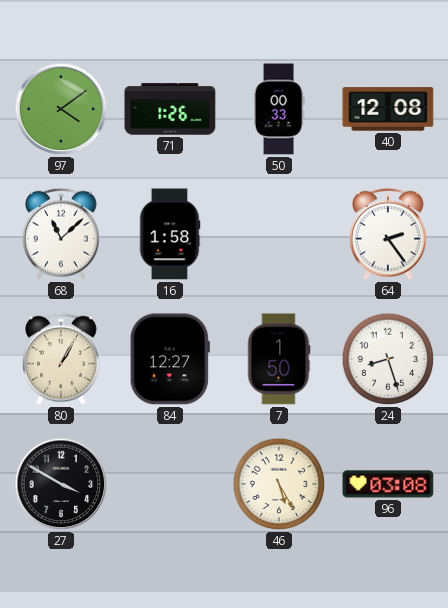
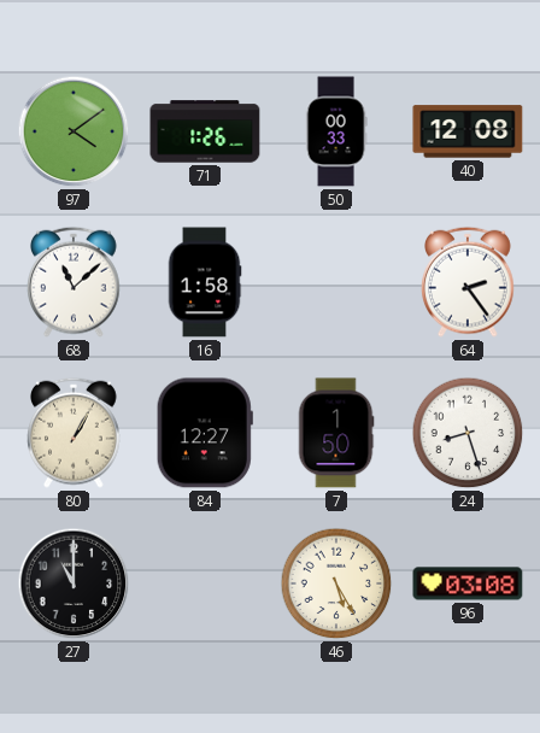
27: 3:50 -> 11:00 (74, 584)
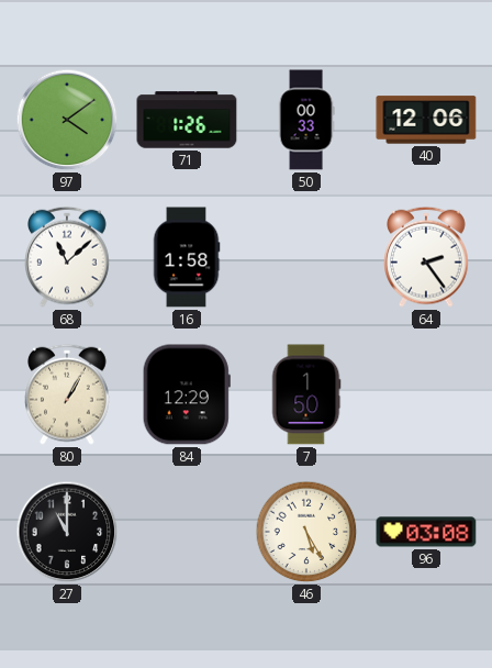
40: 12:08 -> 12:06 (426, 120)
84: 12:27 -> 12:29 (187, 394)
24: 8:27 -> none (468, 433)
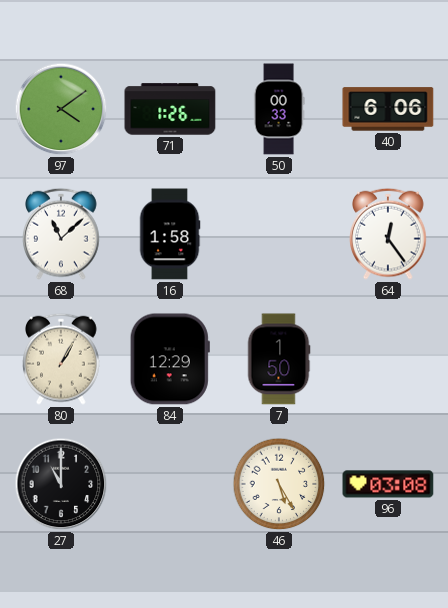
40: 12:06 -> 6:06 (388, 109)
64: 2:24 -> 12:24 (388, 234)
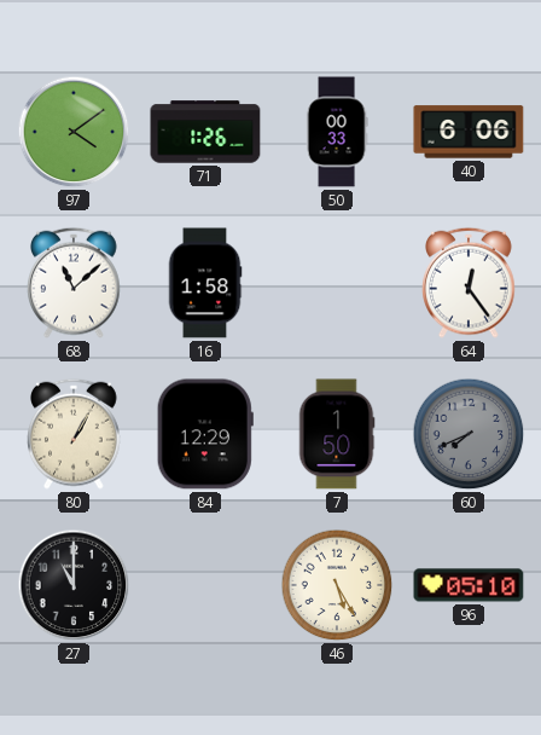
60: none -> 7:41 (469, 434)
96: 03:08 -> 05:10 (469, 585)
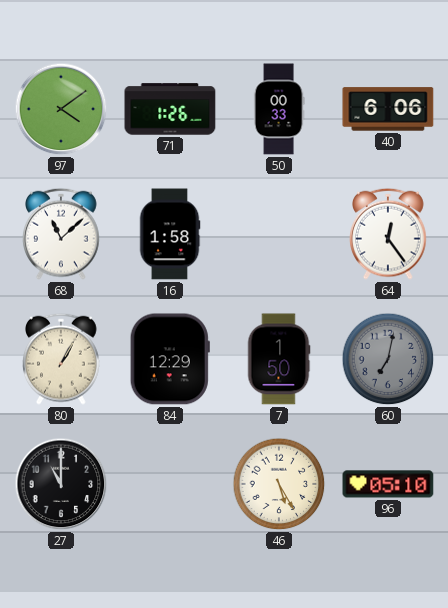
60: 7:41 -> 7:02 (388, 359)
